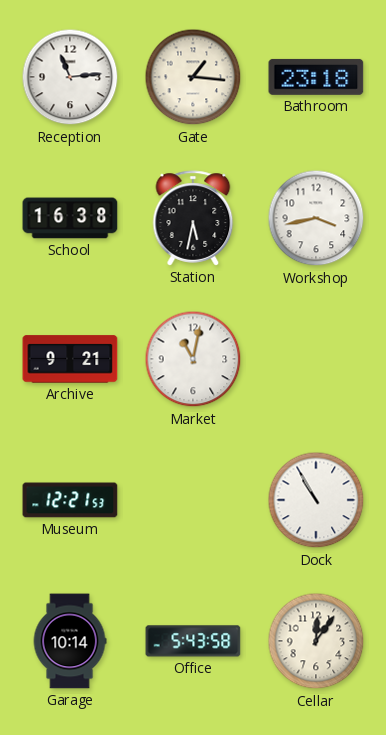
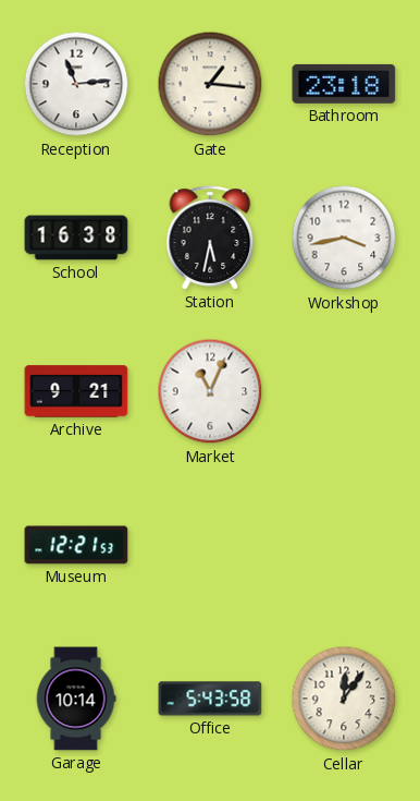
Market: 11:02 -> 11:04 (210, 391)
Dock: 10:55 -> none (316, 500)
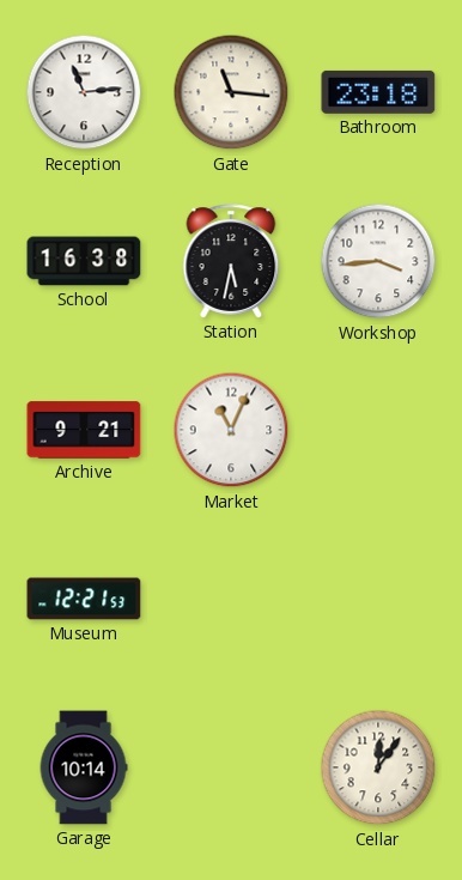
Gate: 1:16 -> 11:16 (231, 92)
Workshop: 3:43 -> 3:44 (378, 261)
Office: 5:43 -> none (210, 699)
